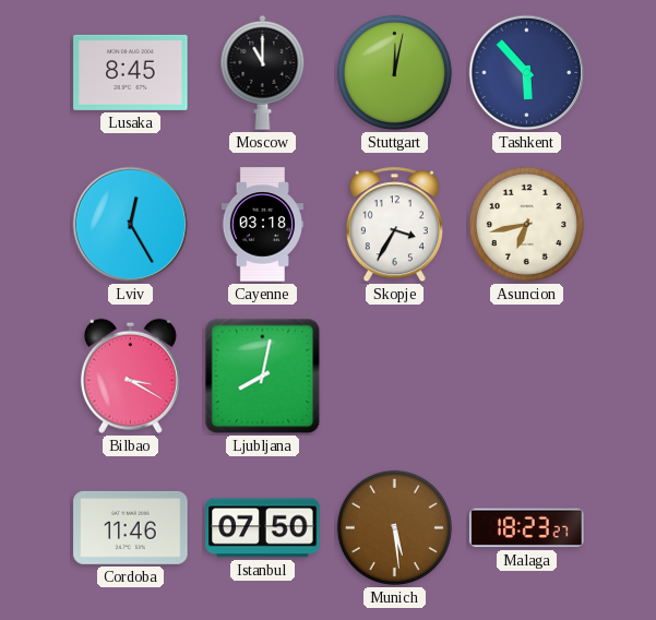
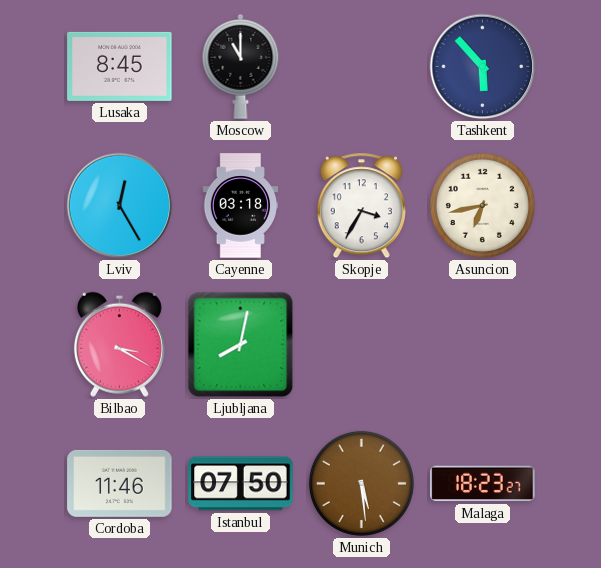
Stuttgart: 12:02 -> none (394, 72)
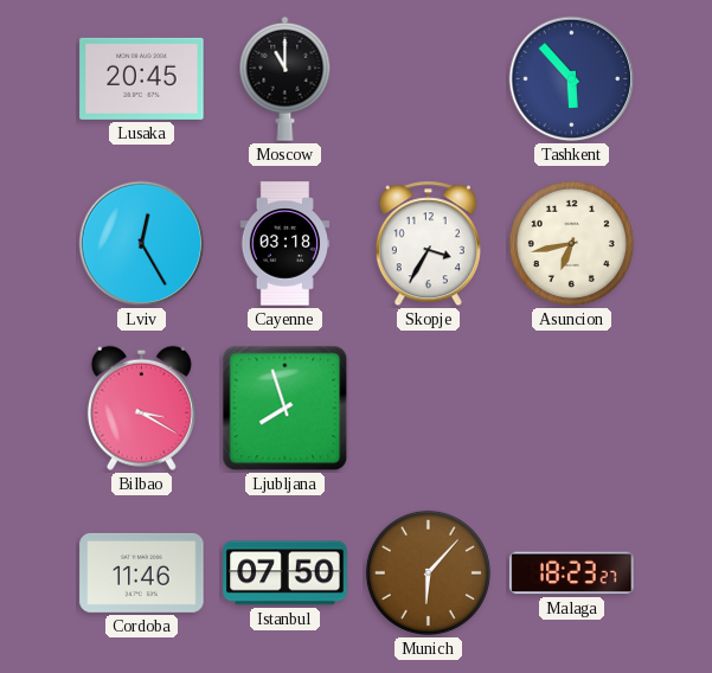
Lusaka: 8:45 -> 20:45 (142, 78)
Ljubljana: 8:02 -> 7:57 (286, 409)
Munich: 5:29 -> 6:07 (428, 572)
